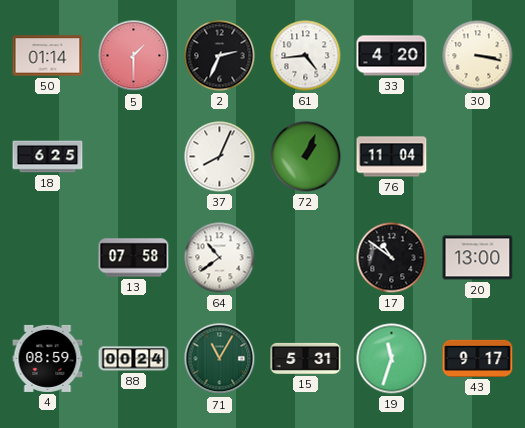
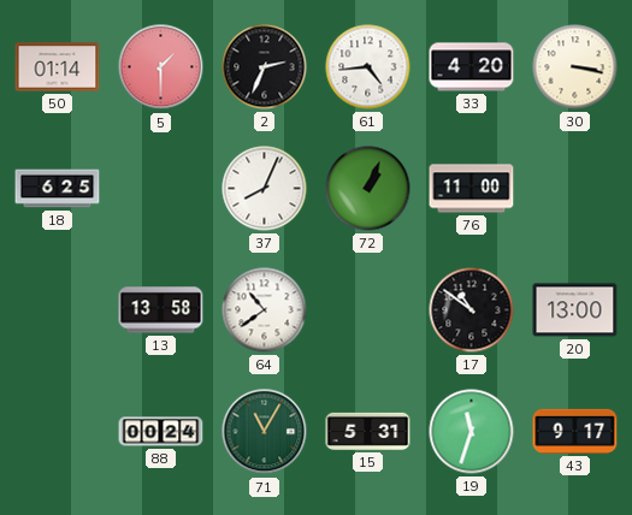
76: 11:04 -> 11:00 (472, 189)
13: 07:58 -> 13:58 (161, 310)
4: 08:59 -> none (48, 358)
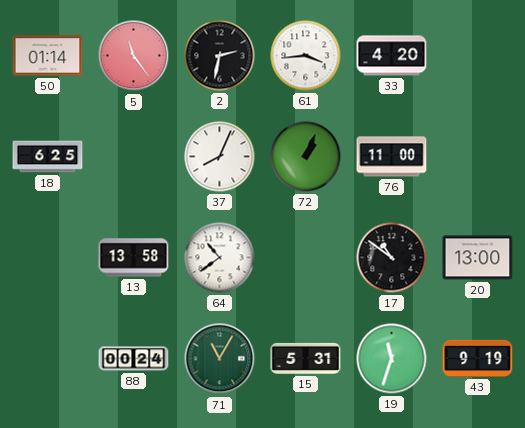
5: 1:30 -> 11:24 (134, 56)
2: 2:34 -> 2:32 (220, 56)
61: 4:44 -> 3:44 (306, 56)
30: 3:17 -> none (575, 67)
43: 9:17 -> 9:19 (478, 358)
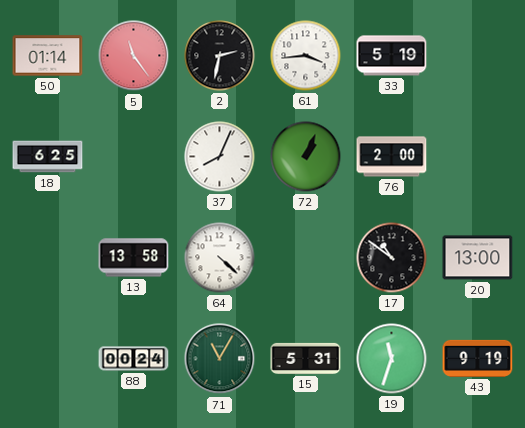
33: 4:20 -> 5:19 (392, 56)
76: 11:00 -> 2:00 (392, 157)
64: 10:39 -> 4:22 (220, 258)
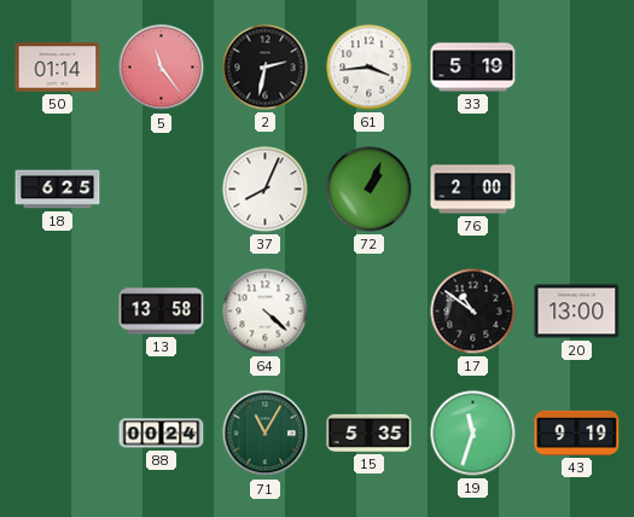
15: 5:31 -> 5:35 (370, 432)
